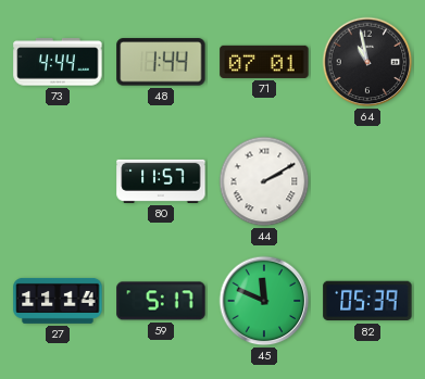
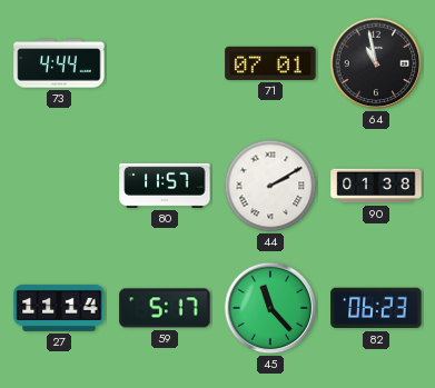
48: 1:44 -> none (161, 62)
90: none -> 01:38 (376, 186)
45: 11:49 -> 11:23 (270, 308)
82: 05:39 -> 06:23 (376, 308)
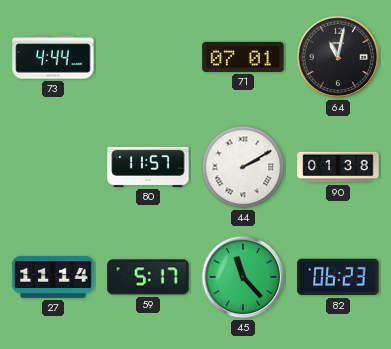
64: 10:58 -> 11:02 (338, 57)
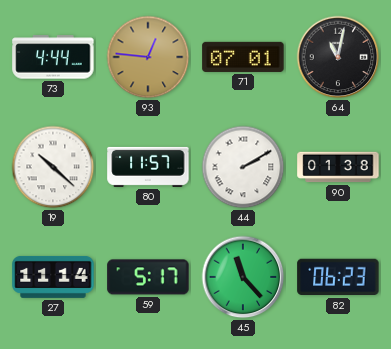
93: none -> 12:46 (148, 57)
19: none -> 10:22 (53, 167)
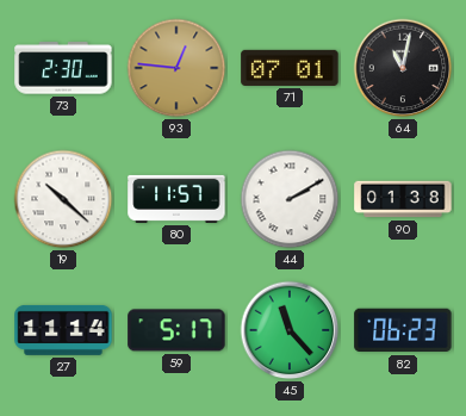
73: 4:44 -> 2:30 (63, 68)
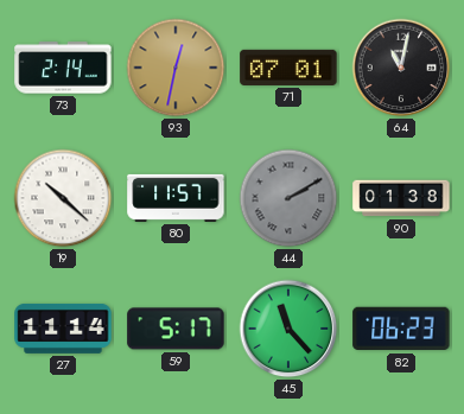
73: 2:30 -> 2:14 (63, 68)
93: 12:46 -> 12:32 (176, 68)
44 dial: white -> grey (288, 198)
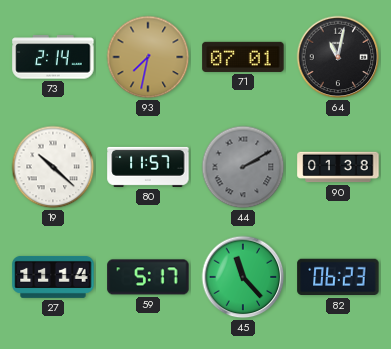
93: 12:32 -> 7:32 (148, 57)
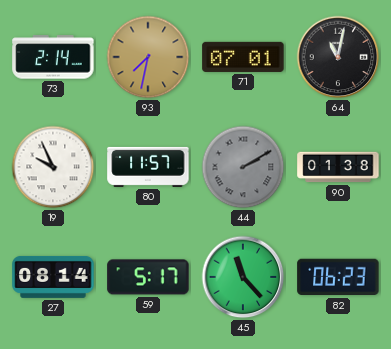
19: 10:22 -> 9:56 (53, 167)
27: 11:14 -> 08:14 (53, 277)
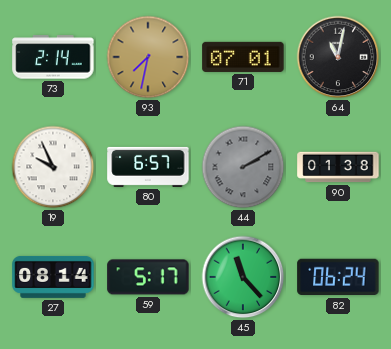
80: 11:57 -> 6:57 (148, 167)
82: 06:23 -> 06:24 (338, 277)
